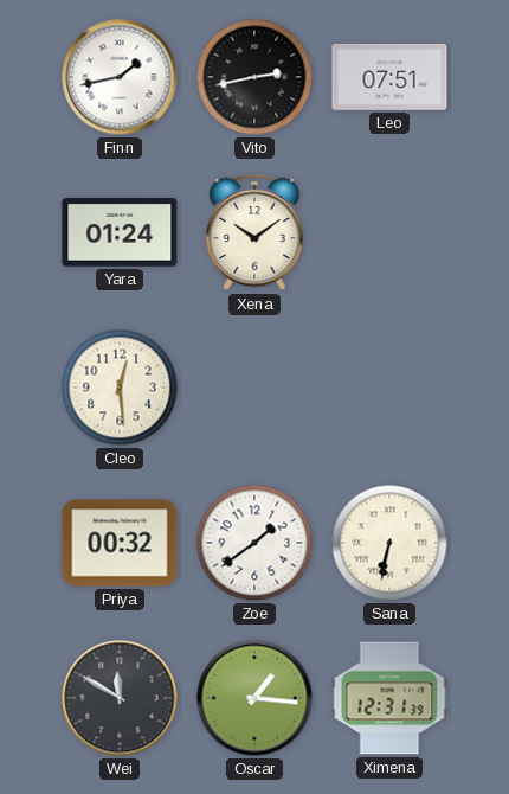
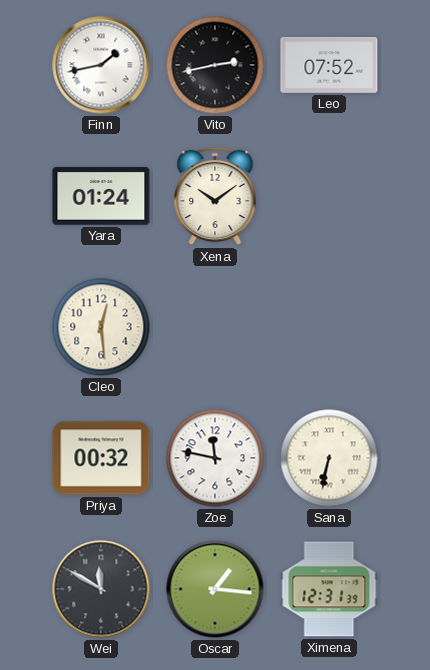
Leo: 07:51 -> 07:52 (329, 65)
Zoe: 1:39 -> 11:47 (215, 458)
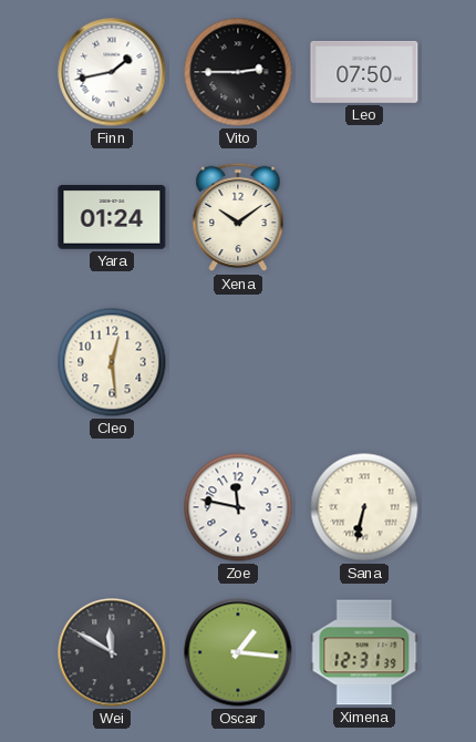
Vito: 2:43 -> 2:45 (238, 72)
Leo: 07:52 -> 07:50 (364, 72)
Priya: 00:32 -> none (101, 458)
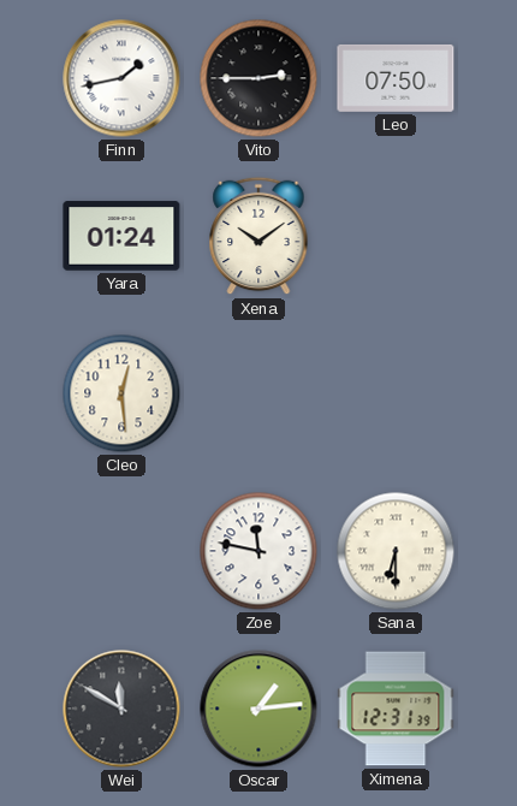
Sana: 6:32 -> 6:30 (396, 551)
Oscar: 1:16 -> 1:14 (258, 709)
